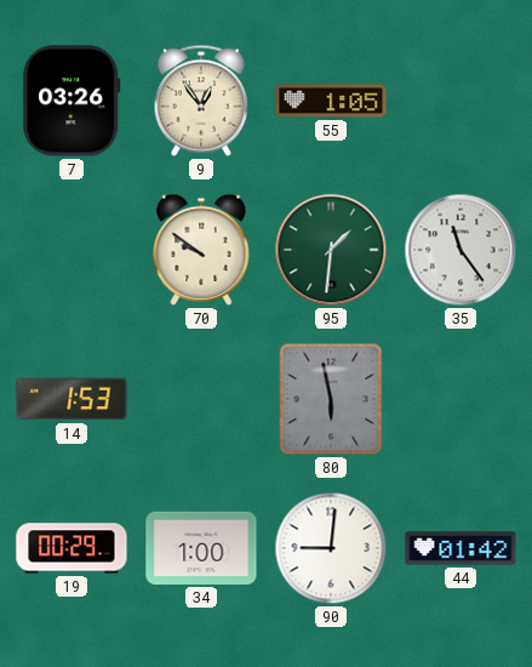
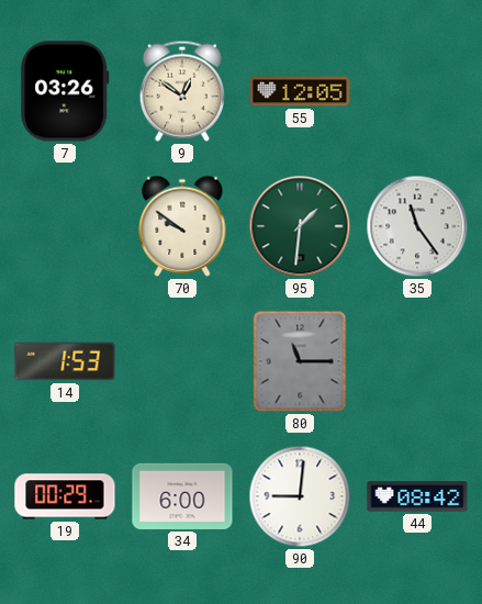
9: 12:54 -> 12:51 (182, 91)
55: 1:05 -> 12:05 (300, 91)
80: 5:58 -> 11:15 (300, 361)
34: 1:00 -> 6:00 (182, 496)
44: 01:42 -> 08:42 (417, 496)
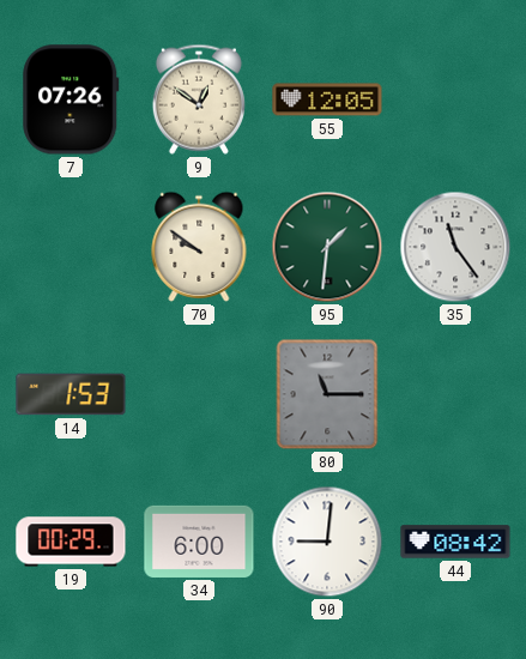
7: 03:26 -> 07:26 (71, 99)
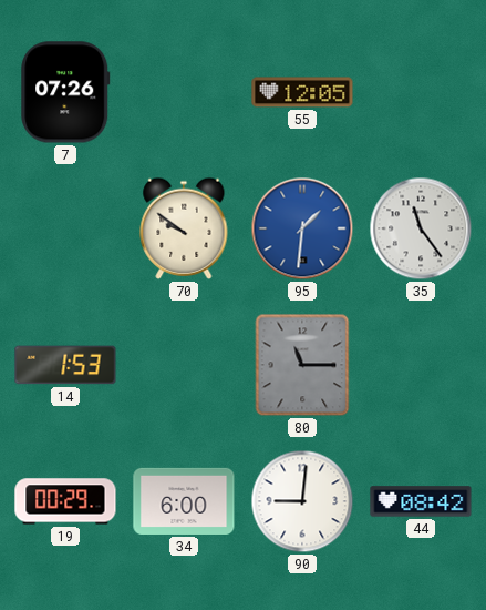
9: 12:51 -> none (199, 99)
95 dial: green -> blue (302, 228)
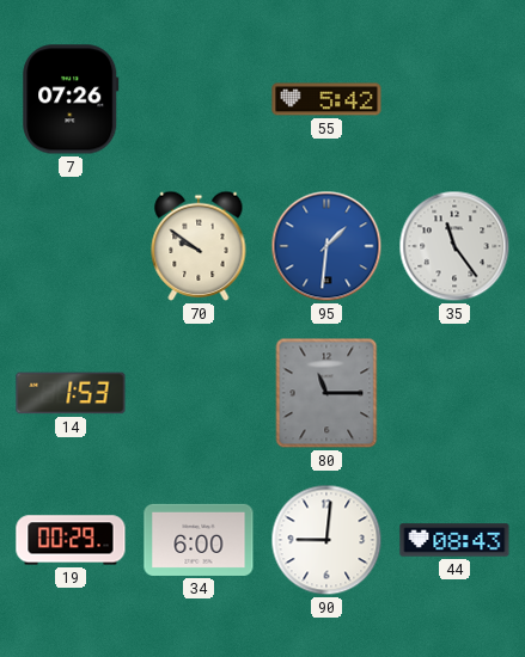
55: 12:05 -> 5:42 (326, 99)
44: 08:42 -> 08:43 (454, 540)
